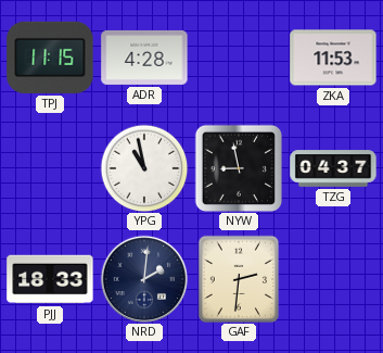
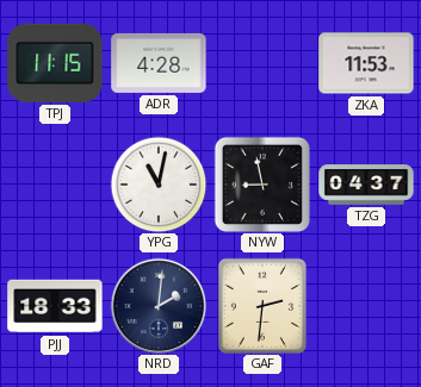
YPG: 10:58 -> 11:02 (159, 185)
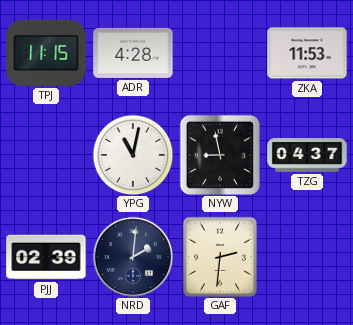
PJJ: 18:33 -> 02:39 (46, 257)
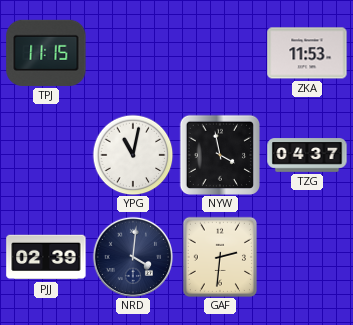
ADR: 4:28 -> none (133, 53)
NYW: 8:58 -> 3:58 (219, 154)
NRD: 2:01 -> 4:01 (132, 256)
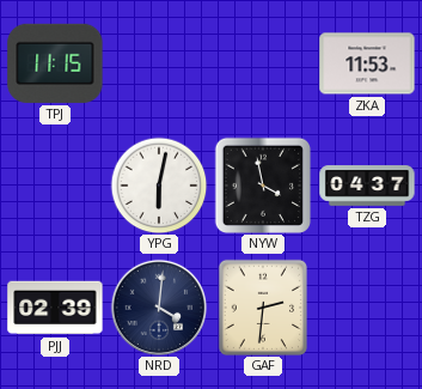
YPG: 11:02 -> 6:02 (159, 186)
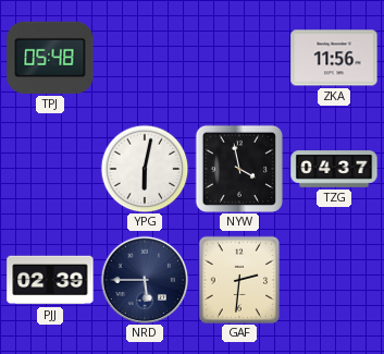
TPJ: 11:15 -> 05:48 (50, 58)
ZKA: 11:53 -> 11:56 (334, 58)
NRD: 4:01 -> 5:45 (144, 279)
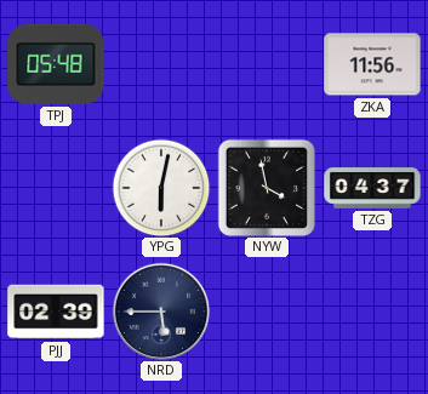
GAF: 2:31 -> none (238, 279)
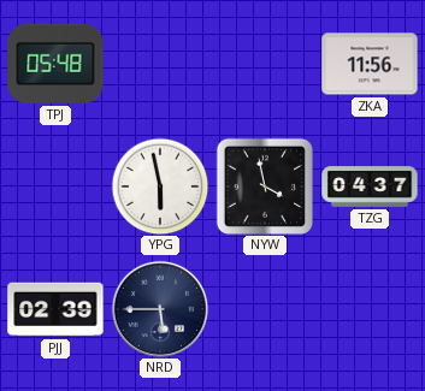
YPG: 6:02 -> 5:58 (160, 186)
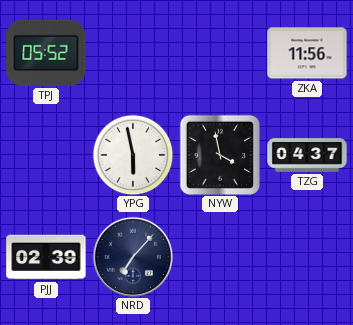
TPJ: 05:48 -> 05:52 (46, 53)
NRD: 5:45 -> 7:07 (132, 256)
